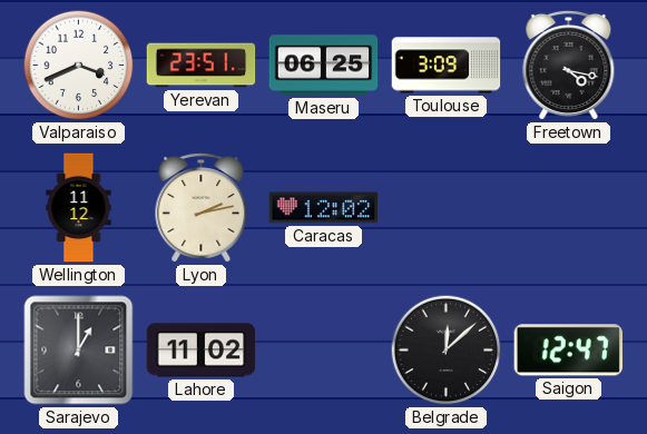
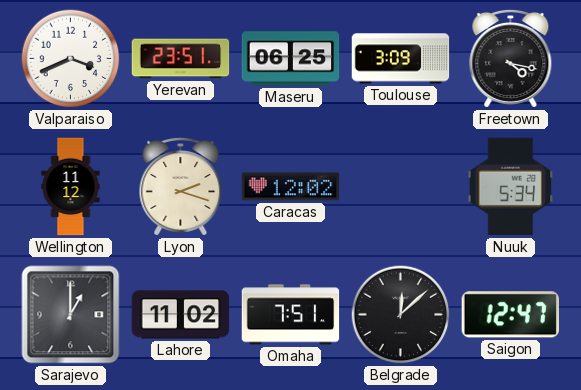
Lyon: 2:13 -> 2:18 (181, 186)
Nuuk: none -> 5:34 (511, 187)
Omaha: none -> 7:51 (291, 315)
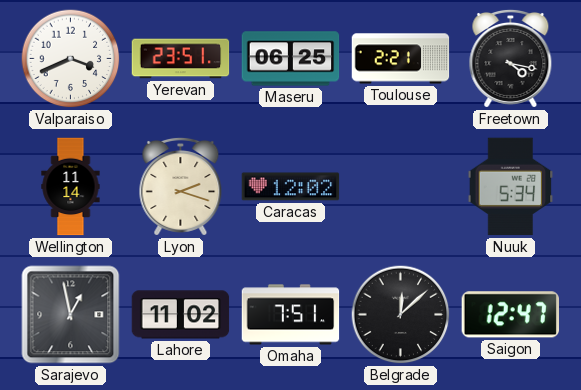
Toulouse: 3:09 -> 2:21 (401, 59)
Wellington: 11:12 -> 11:14 (71, 187)
Sarajevo: 1:00 -> 12:58 (71, 315)
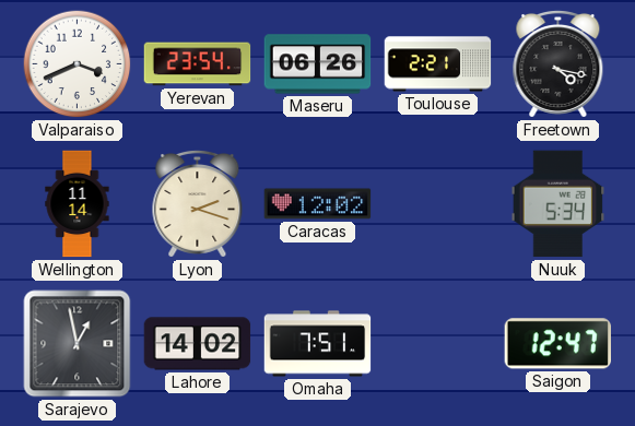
Yerevan: 23:51 -> 23:54 (198, 64)
Maseru: 06:25 -> 06:26 (318, 64)
Lahore: 11:02 -> 14:02 (198, 344)
Belgrade: 12:08 -> none (401, 315)
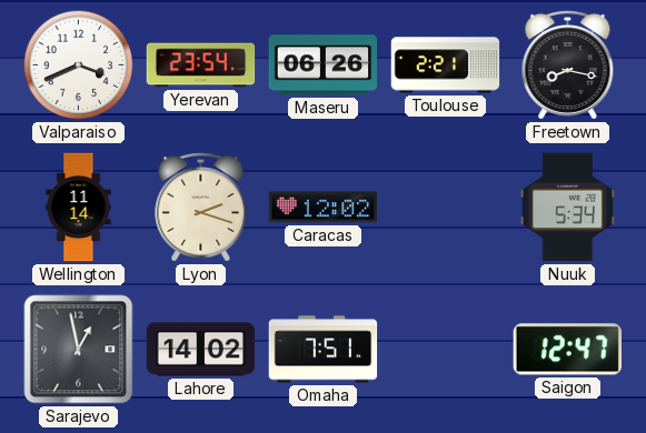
Freetown: 4:17 -> 8:17 (568, 64)
